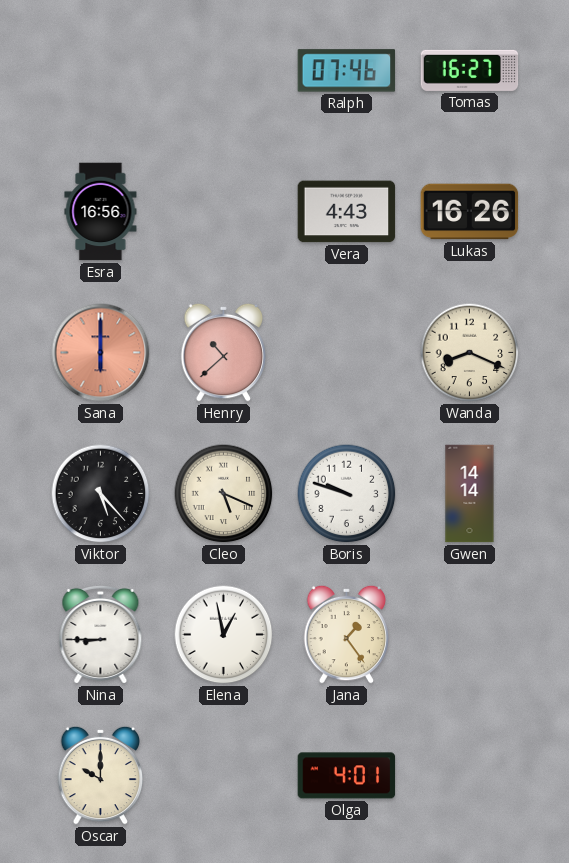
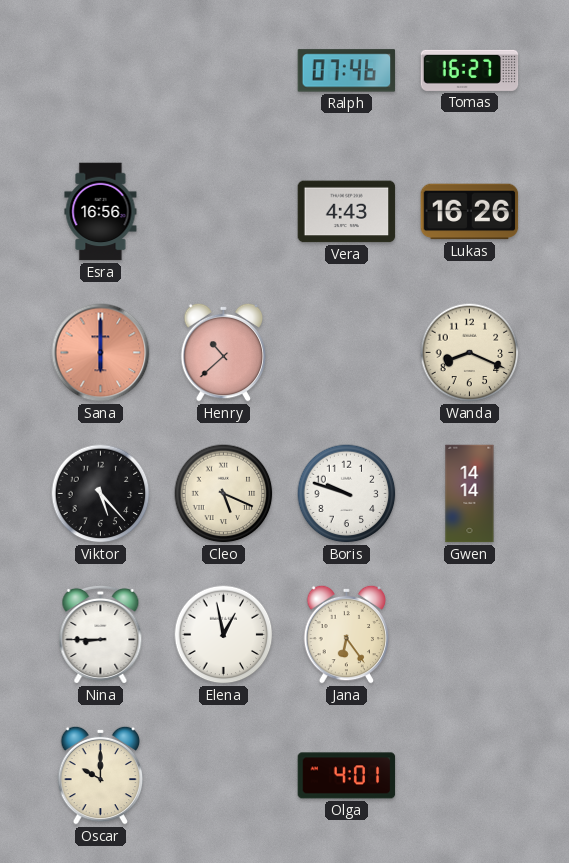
Jana: 1:24 -> 6:24 (347, 634)
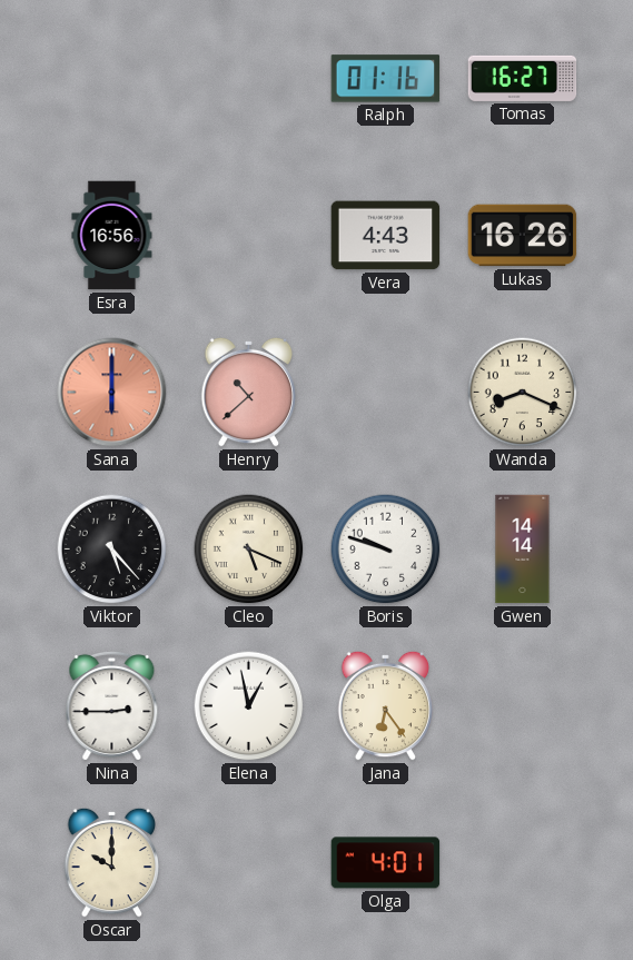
Ralph: 07:46 -> 01:16 (386, 79)
Nina: 8:45 -> 2:45 (112, 705)
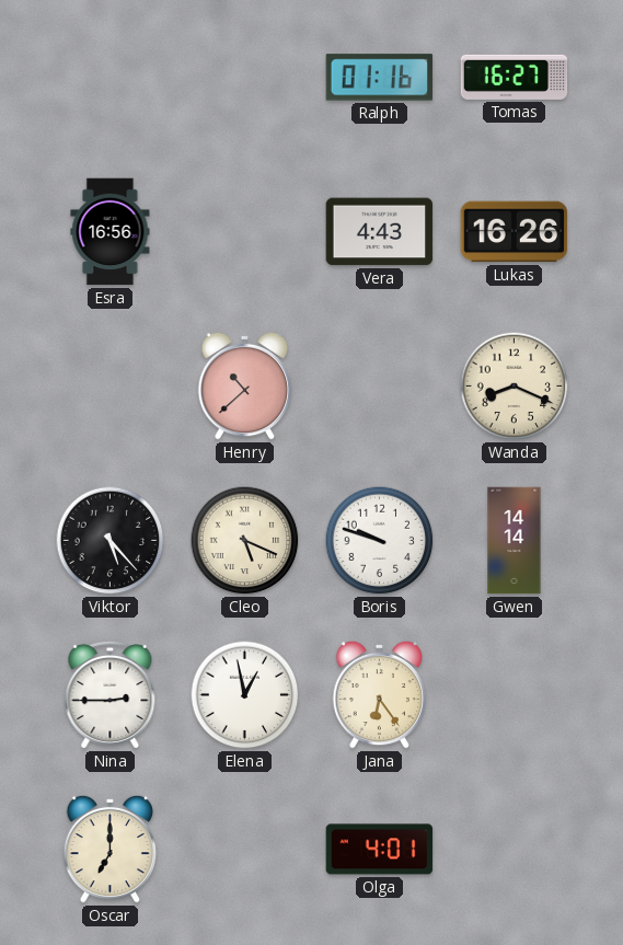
Sana: 6:00 -> none (112, 393)
Oscar: 10:00 -> 7:00 (111, 849)
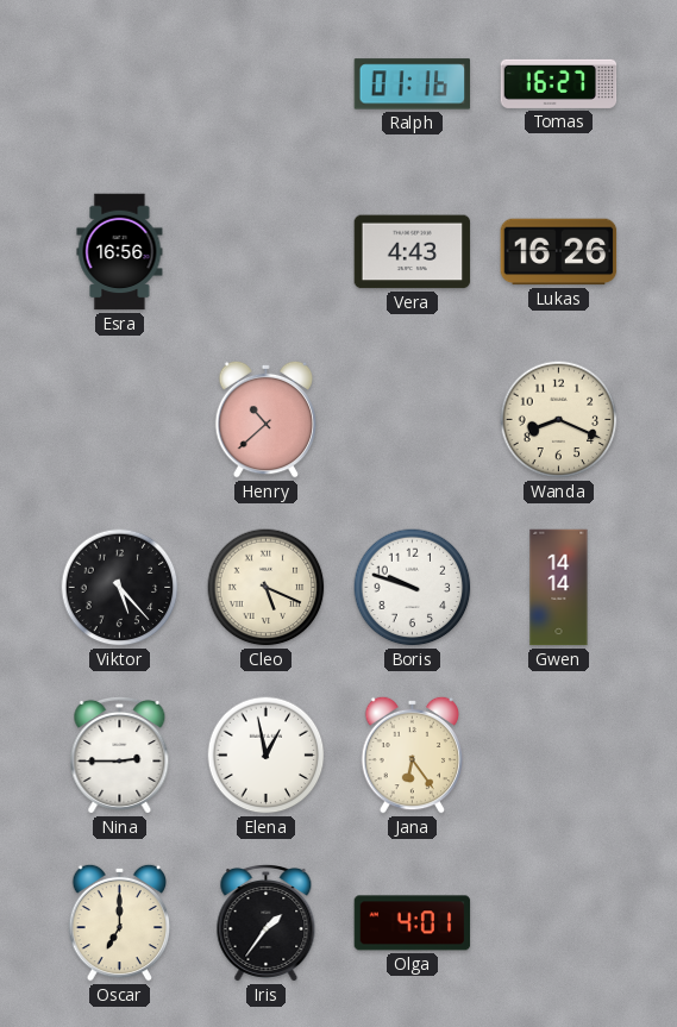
Iris: none -> 1:36 (267, 922)
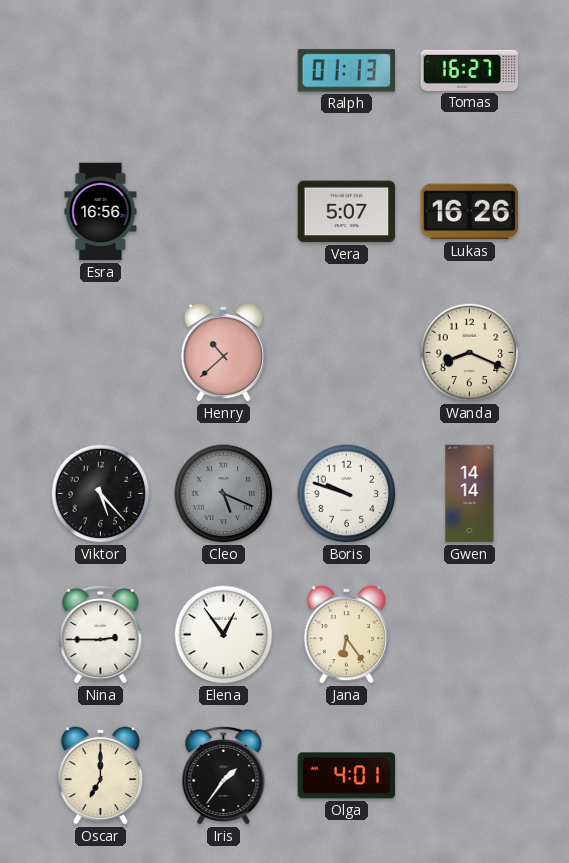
Ralph: 01:16 -> 01:13 (347, 71)
Vera: 4:43 -> 5:07 (347, 212)
Cleo dial: cream -> grey (224, 494)
Elena: 12:58 -> 12:54 (224, 635)
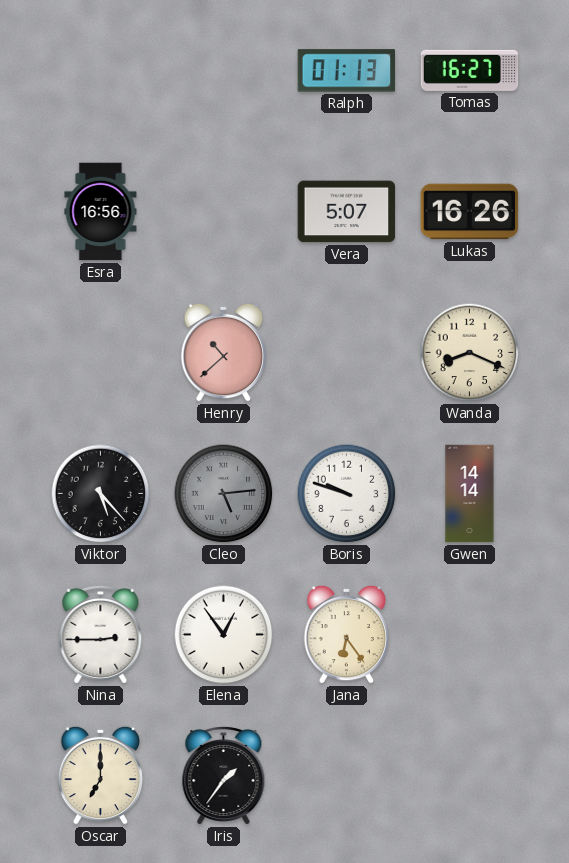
Cleo: 5:19 -> 5:14 (224, 494)
Olga: 4:01 -> none (347, 776)
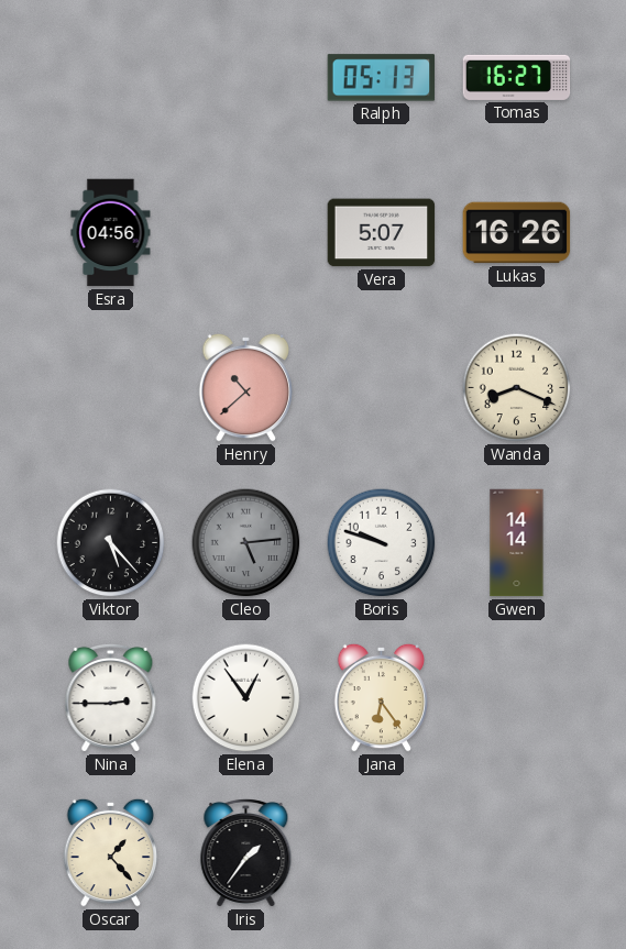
Ralph: 01:13 -> 05:13 (382, 78)
Esra: 16:56 -> 04:56 (111, 233)
Oscar: 7:00 -> 1:23 (111, 852)
